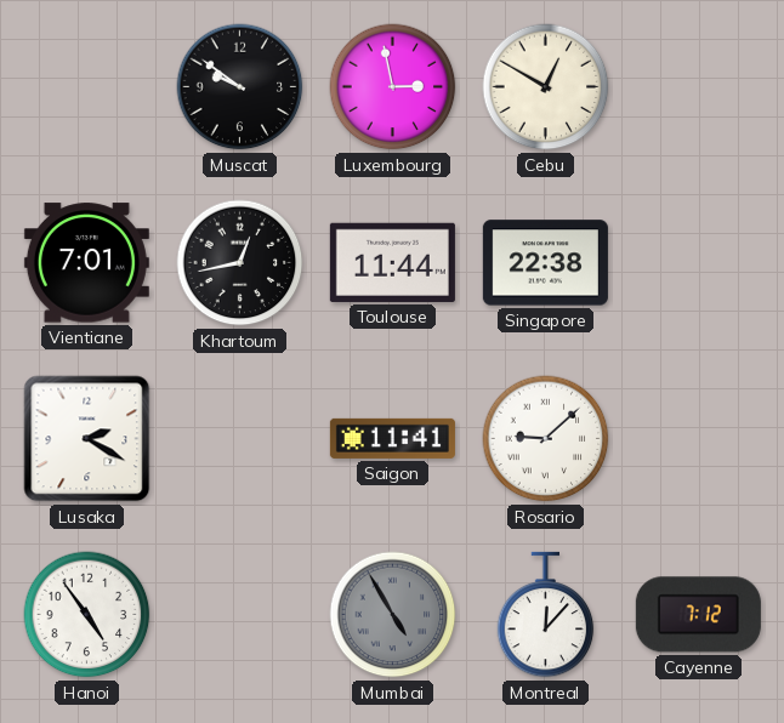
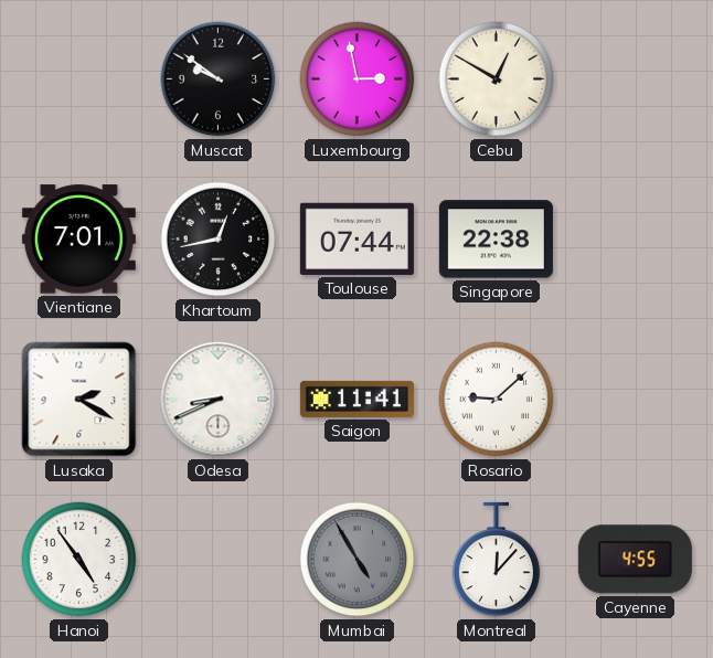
Toulouse: 11:44 -> 07:44 (356, 238)
Odesa: none -> 8:41 (219, 400)
Cayenne: 7:12 -> 4:55 (635, 560)
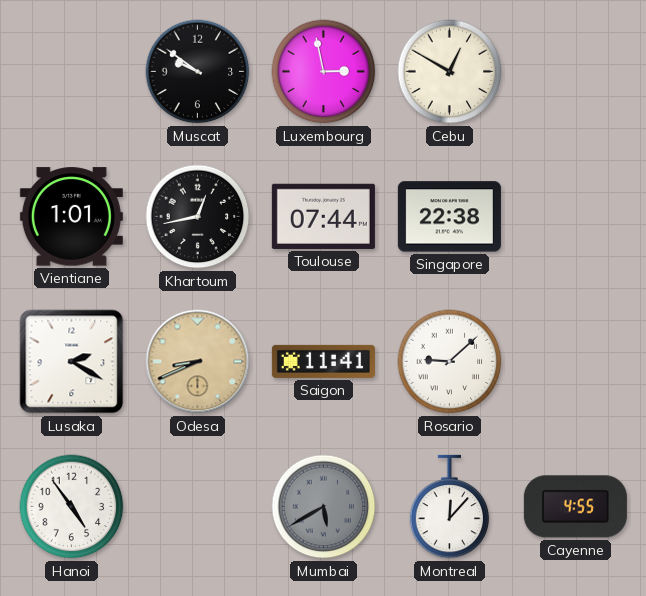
Vientiane: 7:01 -> 1:01 (71, 217)
Odesa dial: white -> champagne (198, 362)
Mumbai: 4:55 -> 5:40 (324, 507)
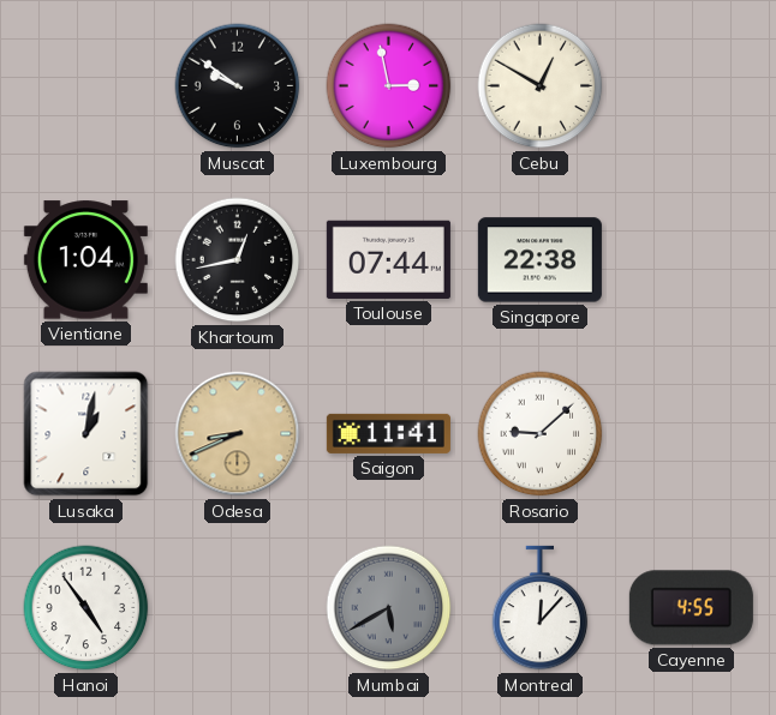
Vientiane: 1:01 -> 1:04 (85, 260)
Lusaka: 2:20 -> 1:02 (86, 434)
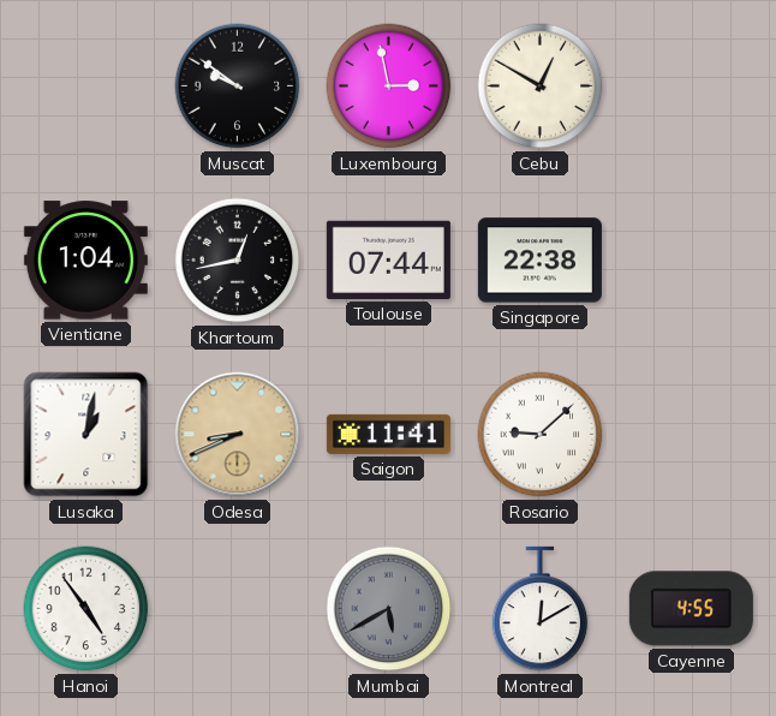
Montreal: 12:07 -> 12:10 (541, 609)
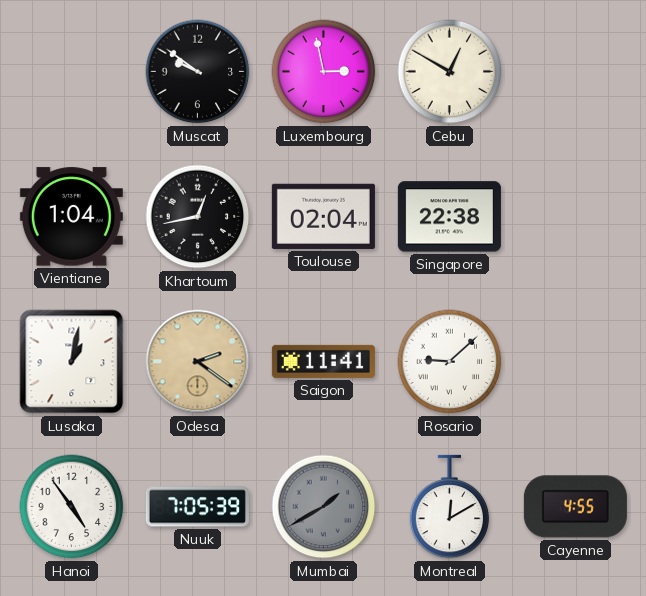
Toulouse: 07:44 -> 02:04 (323, 216)
Odesa: 8:41 -> 2:21 (198, 362)
Nuuk: none -> 7:05 (197, 507)
Mumbai: 5:40 -> 1:40 (324, 507)
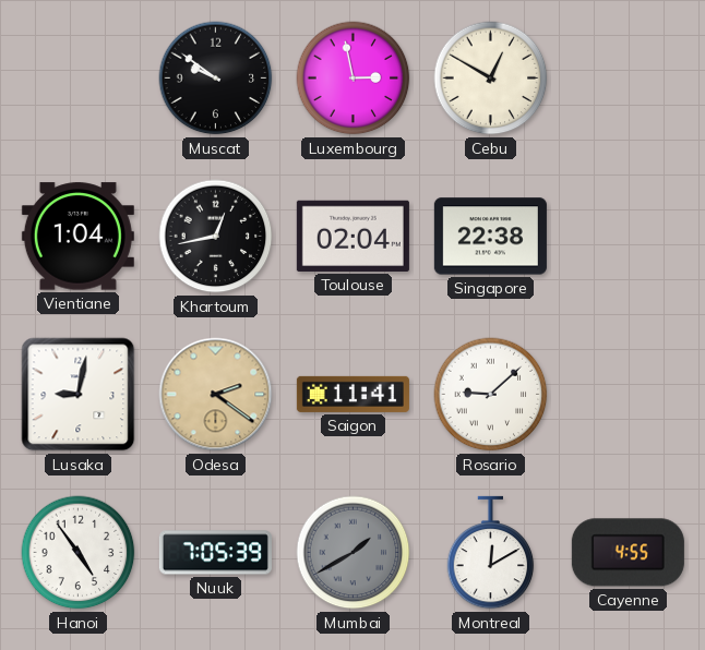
Lusaka: 1:02 -> 9:02 (79, 395)
